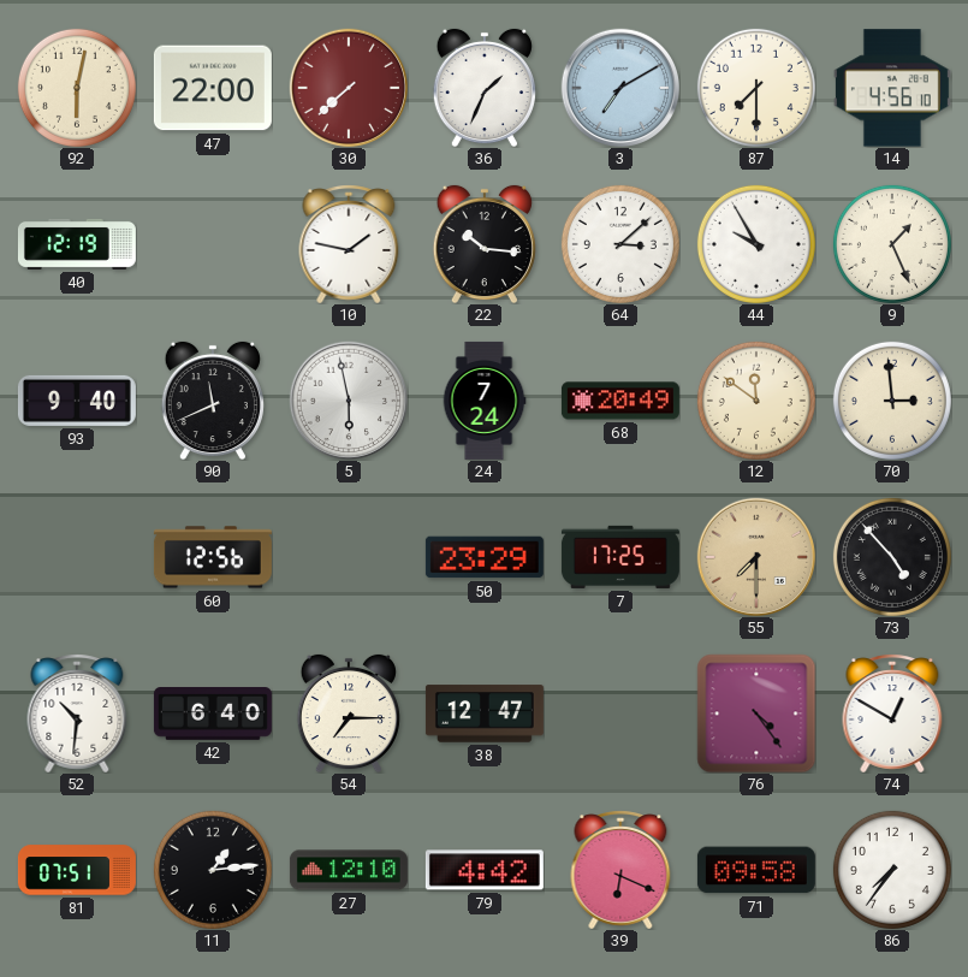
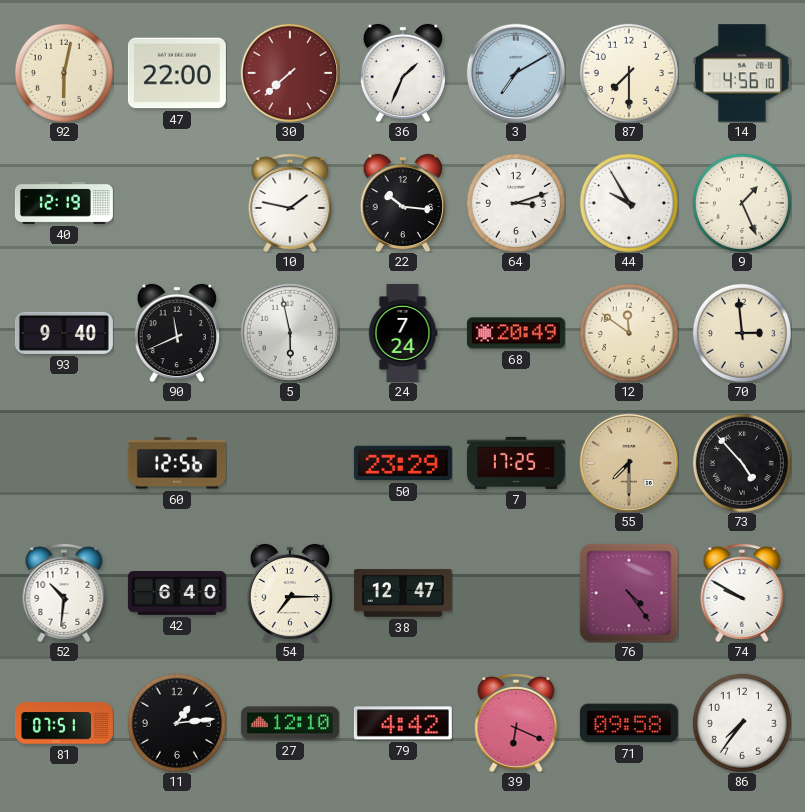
64: 3:08 -> 3:12 (516, 203)
74: 12:50 -> 9:50 (742, 593)
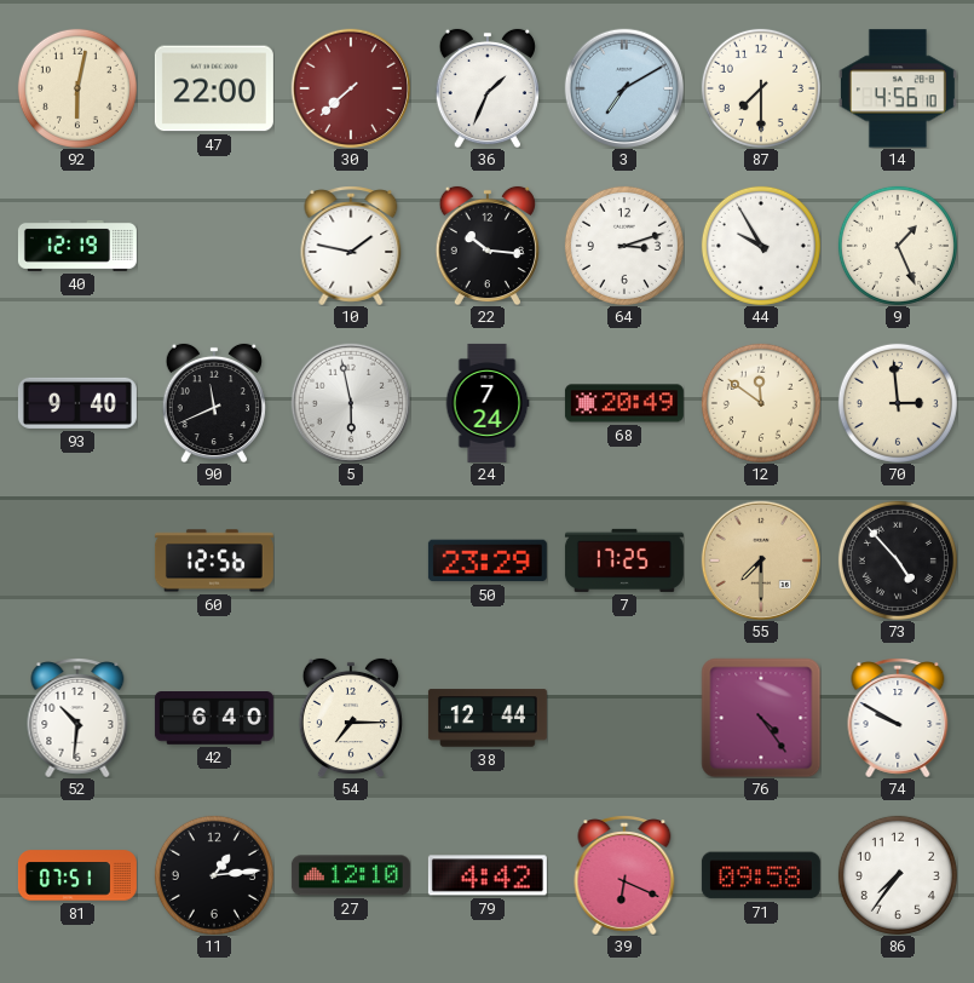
38: 12:47 -> 12:44 (488, 718)
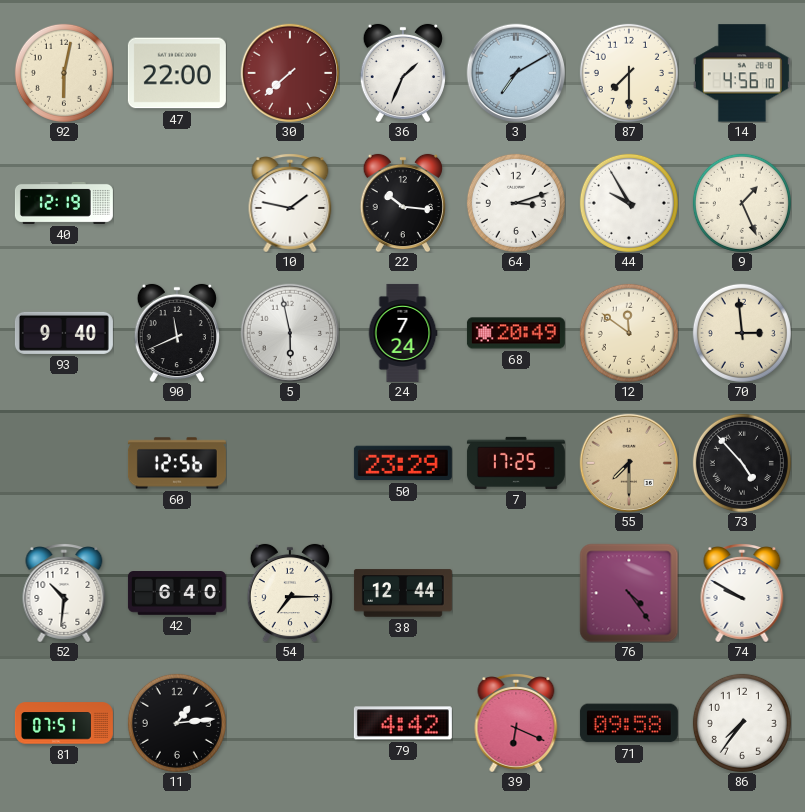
27: 12:10 -> none (351, 875)
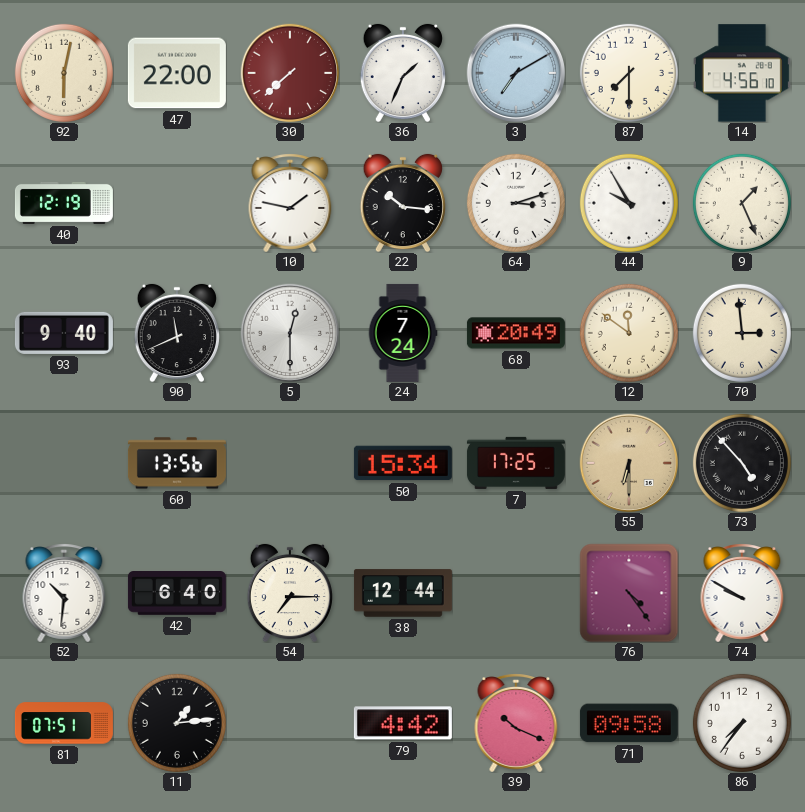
5: 5:58 -> 12:30 (289, 332)
60: 12:56 -> 13:56 (177, 463)
50: 23:29 -> 15:34 (403, 463)
55: 7:30 -> 6:30 (628, 462)
39: 6:19 -> 10:19 (516, 723)
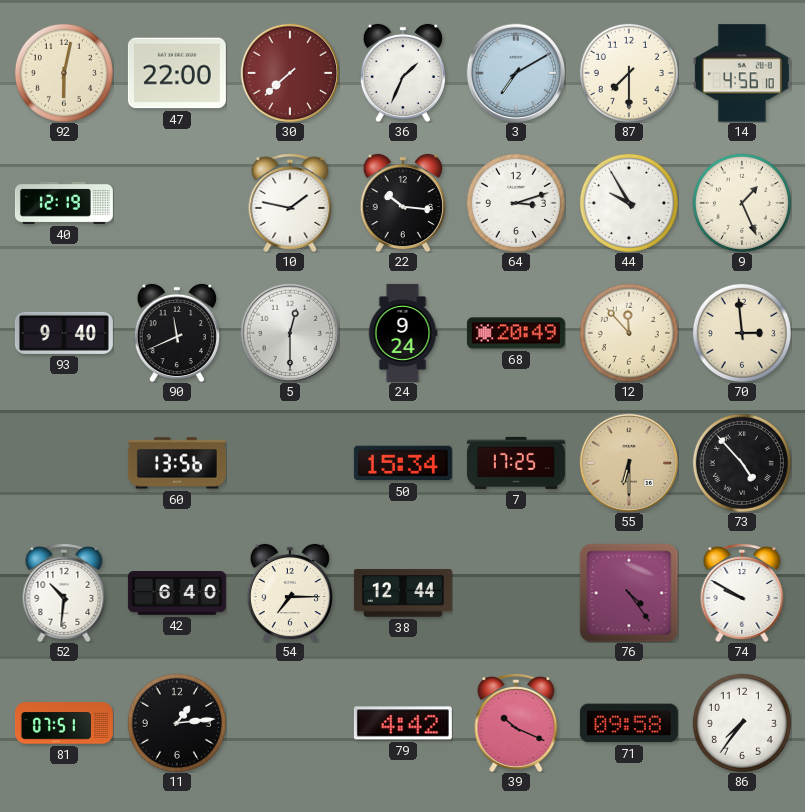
24: 7:24 -> 9:24 (403, 333)
12: 11:51 -> 11:53 (629, 333)
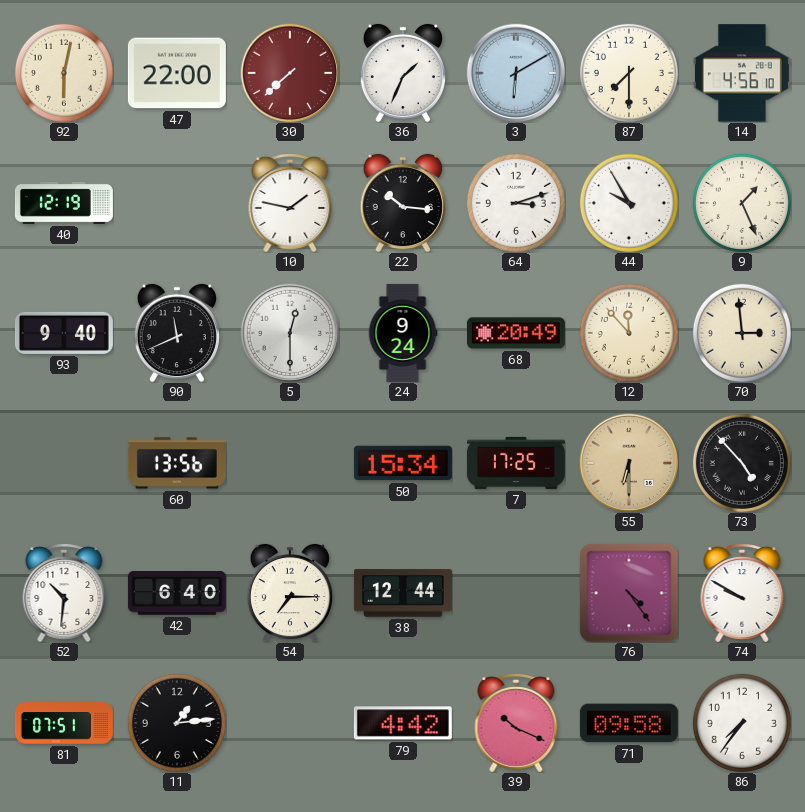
3: 7:10 -> 6:10 (515, 72)
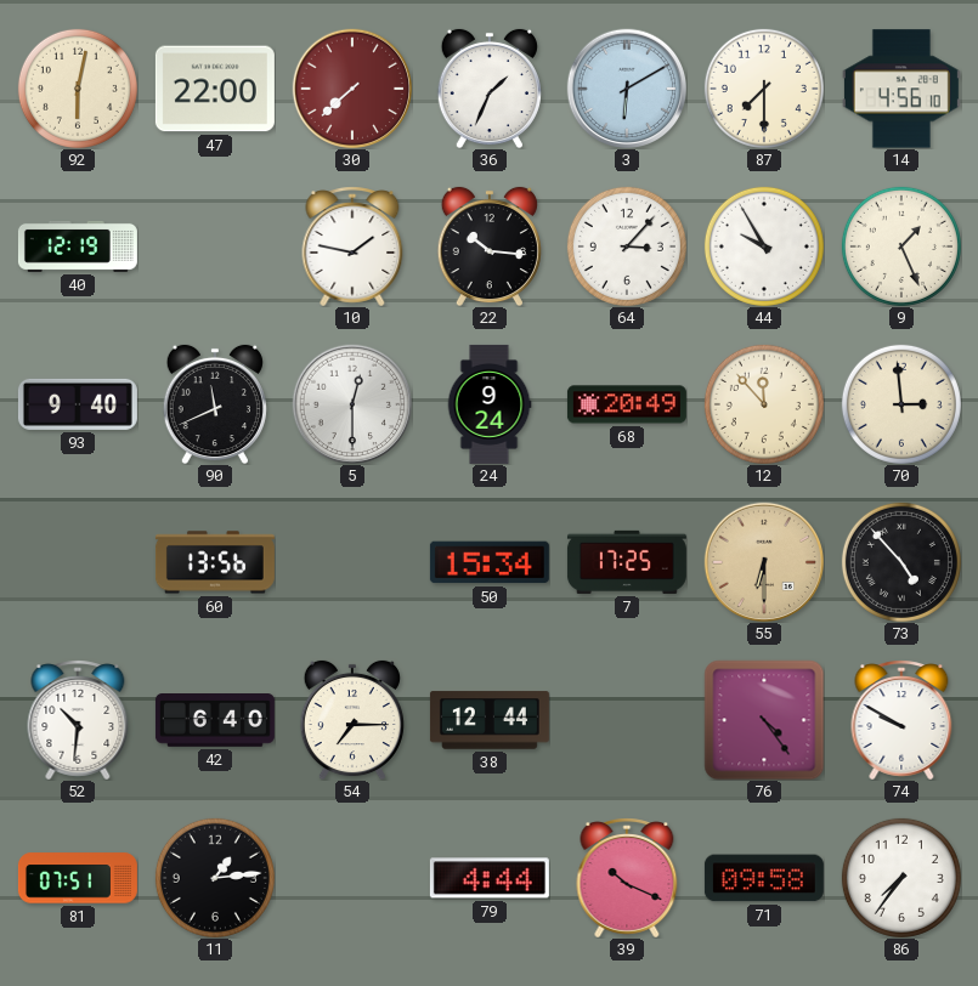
64: 3:12 -> 3:07 (627, 246)
79: 4:42 -> 4:44 (490, 878)
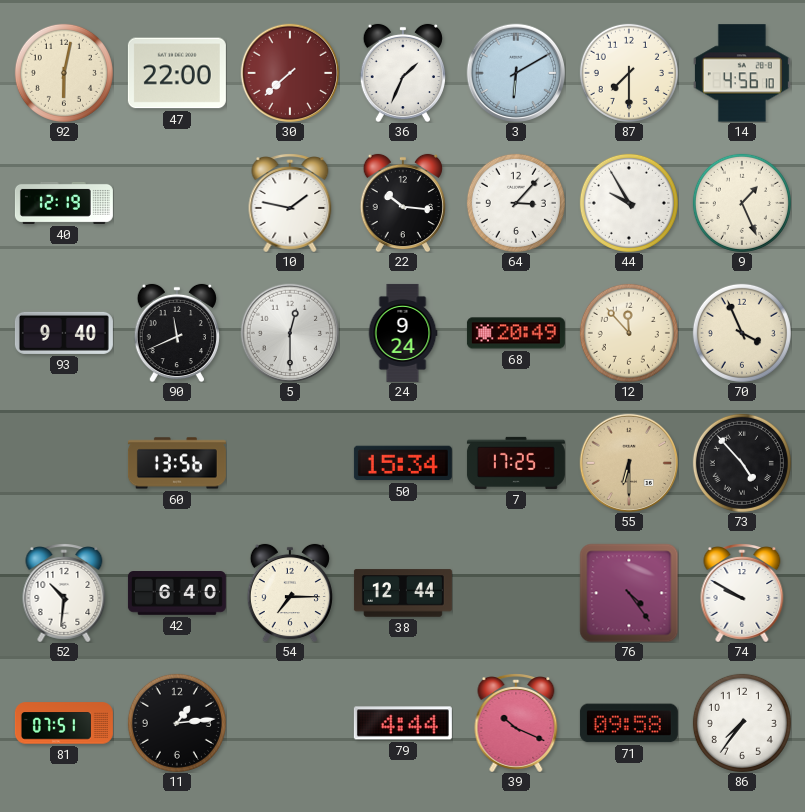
70: 2:59 -> 3:56 (742, 333)
